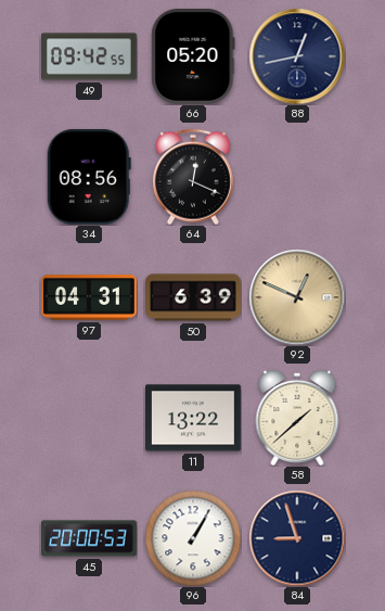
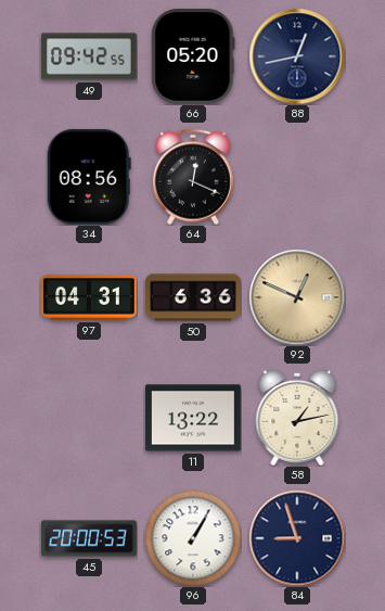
50: 6:39 -> 6:36 (194, 297)
58: 1:38 -> 1:13 (297, 418)
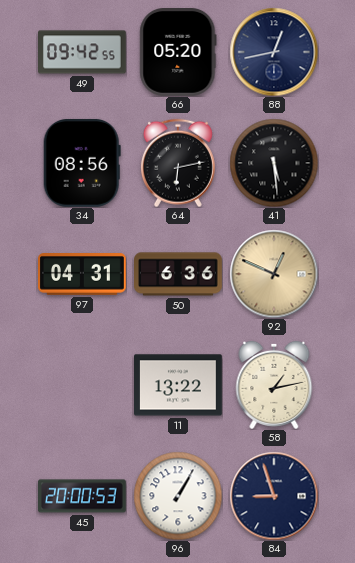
64: 12:19 -> 6:13 (178, 163)
41: none -> 5:29 (274, 163)
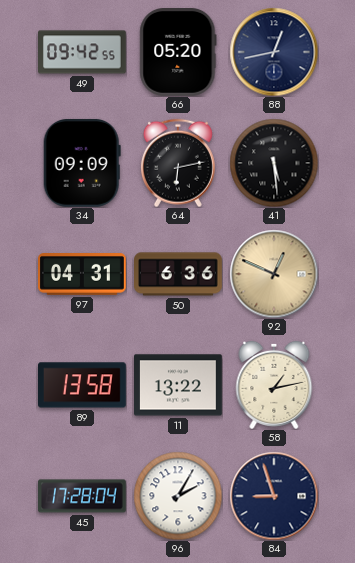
34: 08:56 -> 09:09 (82, 163)
89: none -> 13:58 (83, 385)
45: 20:00 -> 17:28 (83, 496)
96: 1:05 -> 2:05 (178, 496)
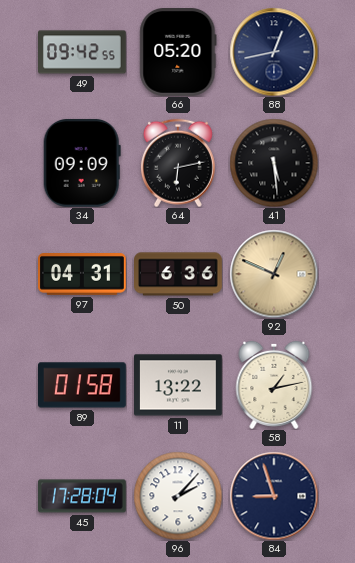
89: 13:58 -> 01:58 (83, 385)
96: 2:05 -> 2:07 (178, 496)
